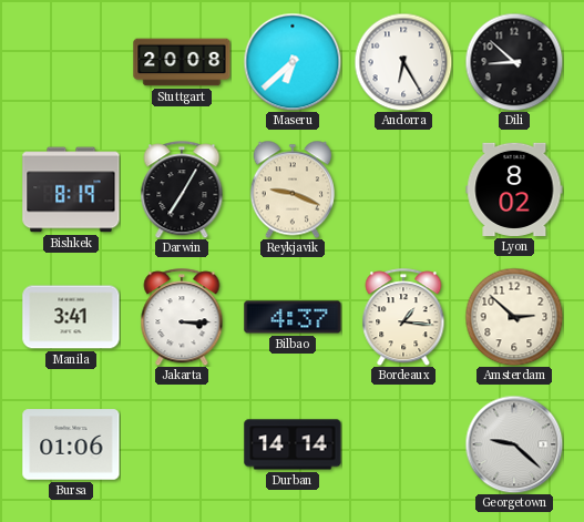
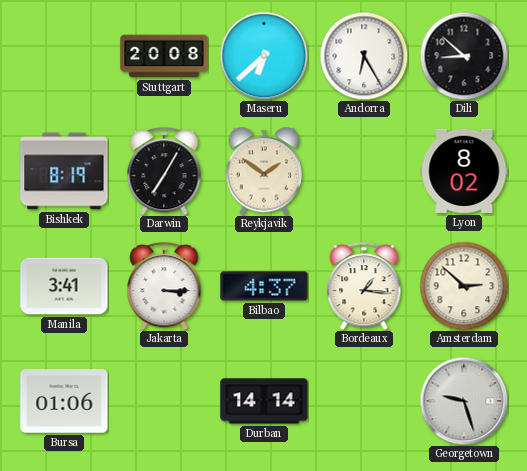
Reykjavik: 9:19 -> 1:51 (263, 171)
Georgetown: 9:22 -> 9:27 (464, 401)
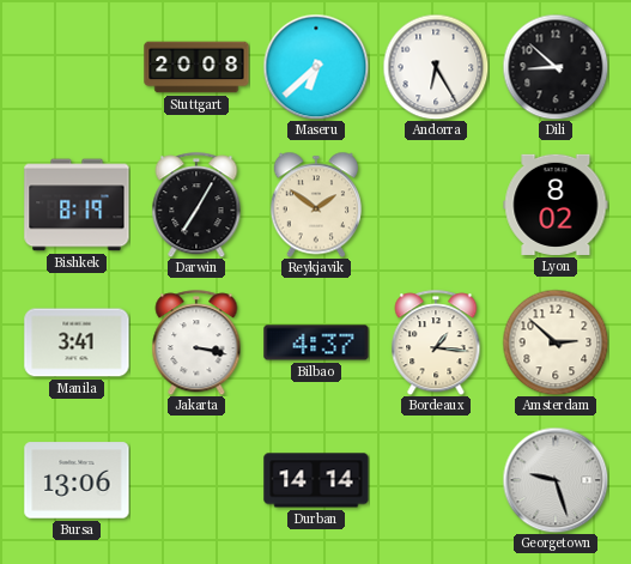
Jakarta: 3:15 -> 3:17 (196, 342)
Bursa: 01:06 -> 13:06 (77, 480)
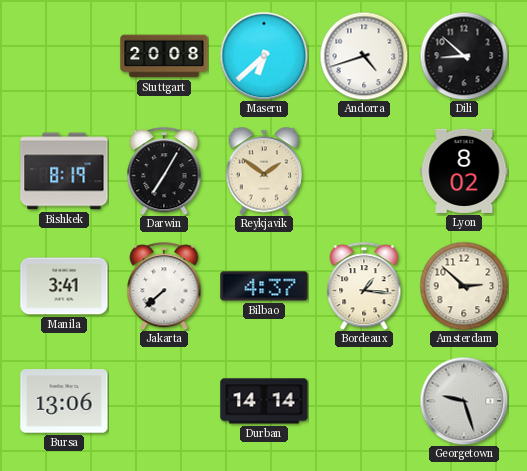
Andorra: 6:25 -> 4:42 (364, 56)
Jakarta: 3:17 -> 7:38 (164, 286)
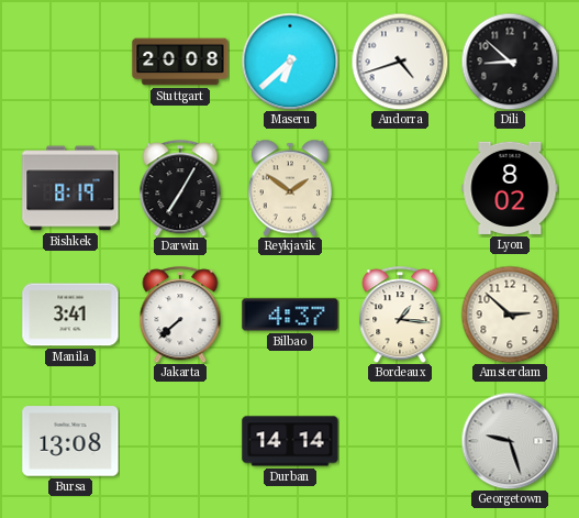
Bursa: 13:06 -> 13:08 (70, 441)
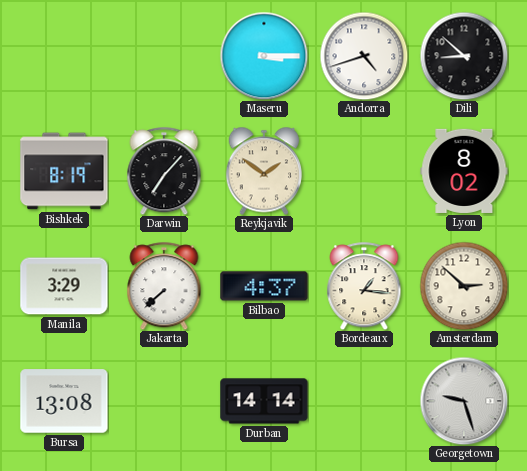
Stuttgart: 20:08 -> none (180, 62)
Maseru: 6:38 -> 3:15 (264, 56)
Darwin: 7:05 -> 7:07 (164, 171)
Manila: 3:41 -> 3:29 (64, 286)
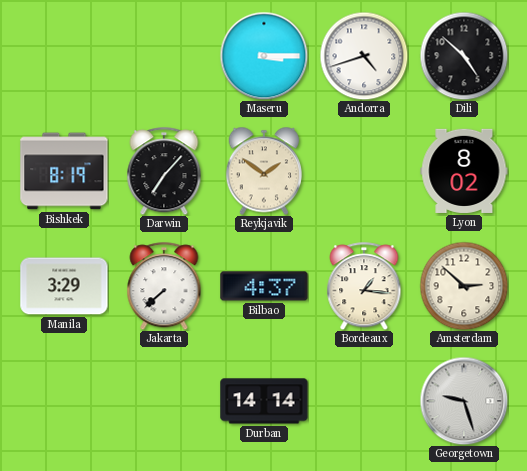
Dili: 8:52 -> 4:52 (464, 56)
Bursa: 13:08 -> none (64, 401)
